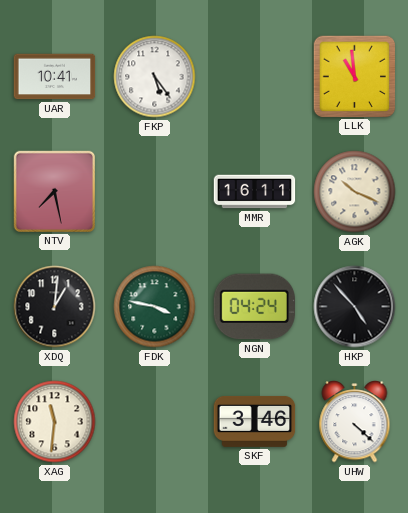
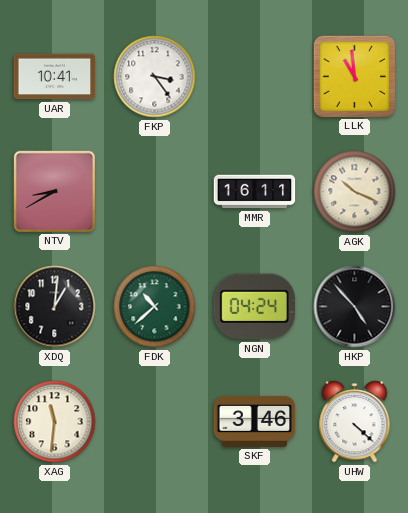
FKP: 5:24 -> 3:24 (155, 77)
NTV: 7:28 -> 8:40 (54, 191)
FDK: 3:47 -> 10:38 (155, 307)
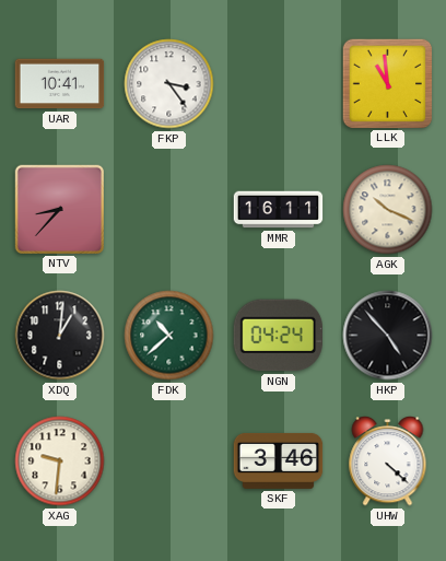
NTV: 8:40 -> 8:37 (59, 209)
XAG: 11:31 -> 9:31 (60, 461)
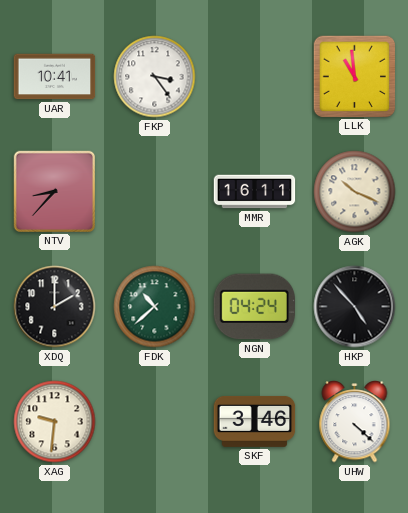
XDQ: 1:01 -> 2:00 (55, 307)
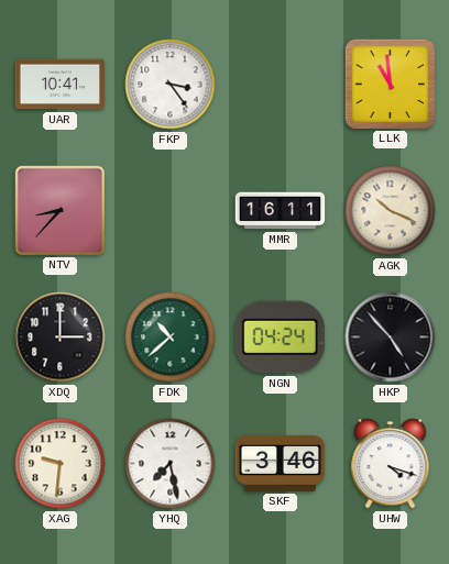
XDQ: 2:00 -> 3:00 (61, 338)
YHQ: none -> 7:28 (171, 464)
UHW: 4:22 -> 4:18 (391, 464)
